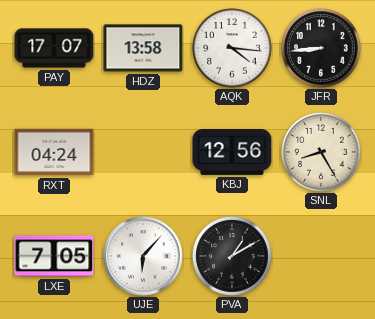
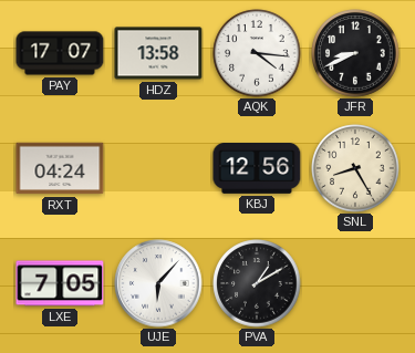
JFR: 8:44 -> 8:41 (355, 53)
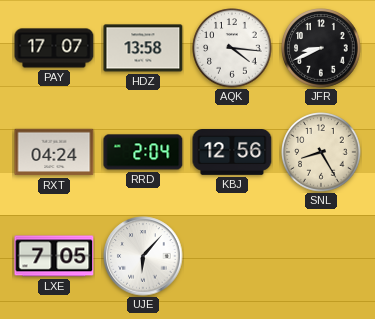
RRD: none -> 2:04 (143, 152)
PVA: 1:10 -> none (257, 283)
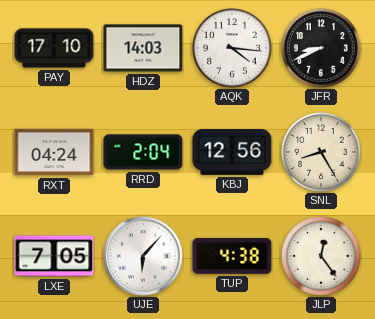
PAY: 17:07 -> 17:10 (54, 48)
HDZ: 13:58 -> 14:03 (143, 48)
TUP: none -> 4:38 (232, 256)
JLP: none -> 12:24 (321, 256)
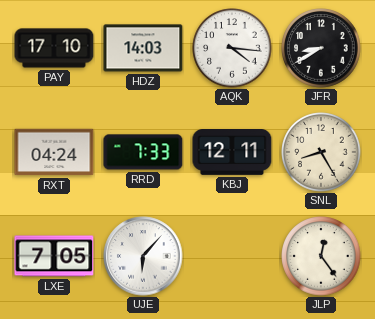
JFR: 8:41 -> 8:40 (321, 48)
RRD: 2:04 -> 7:33 (143, 152)
KBJ: 12:56 -> 12:11 (232, 153)
TUP: 4:38 -> none (232, 256)
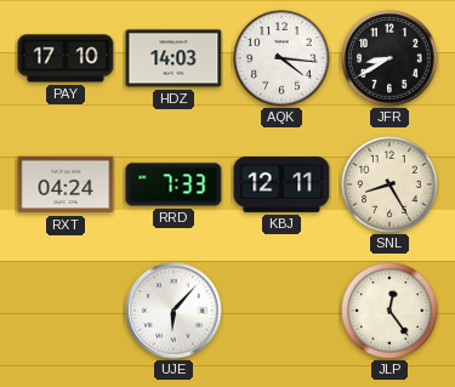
LXE: 7:05 -> none (54, 256)
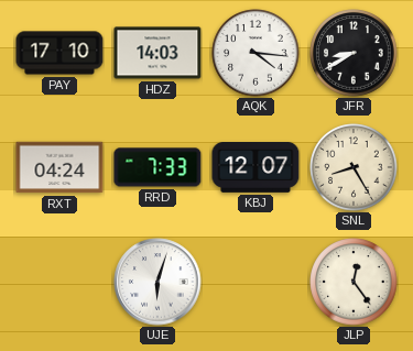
KBJ: 12:11 -> 12:07 (256, 168)
UJE: 6:07 -> 6:03 (157, 282)
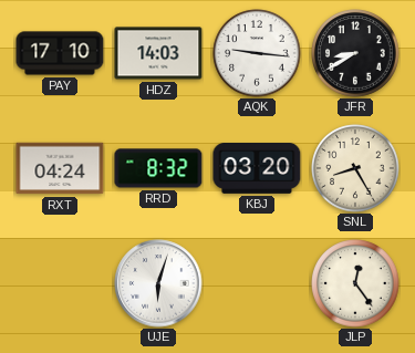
AQK: 4:16 -> 9:16 (257, 53)
RRD: 7:33 -> 8:32 (158, 168)
KBJ: 12:07 -> 03:20 (257, 169)
